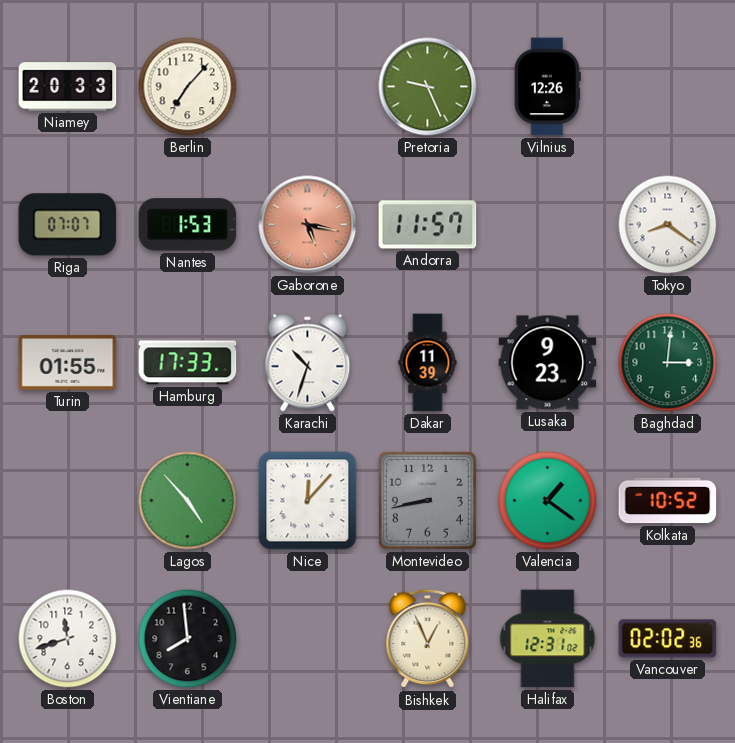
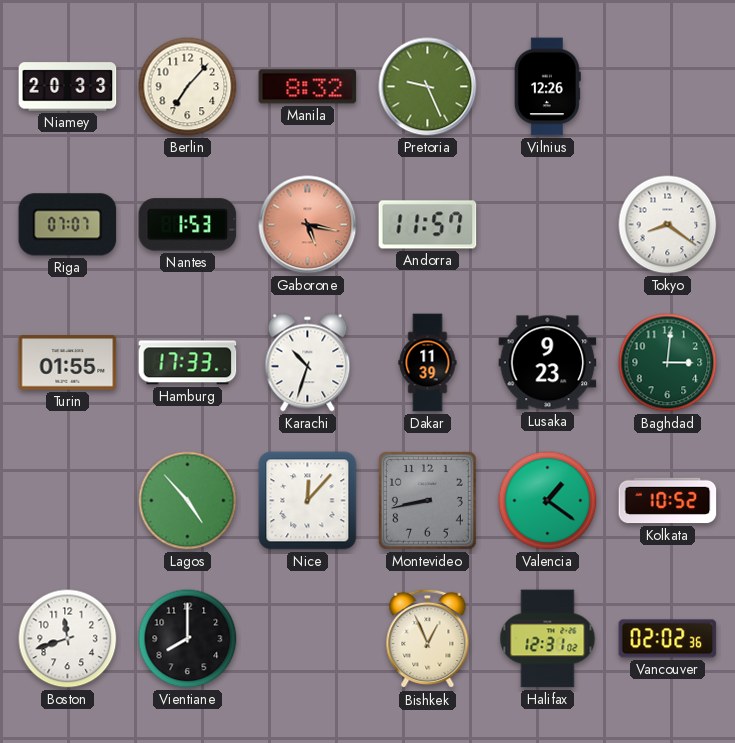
Manila: none -> 8:32 (308, 87)
Vientiane: 7:59 -> 8:00 (188, 639)
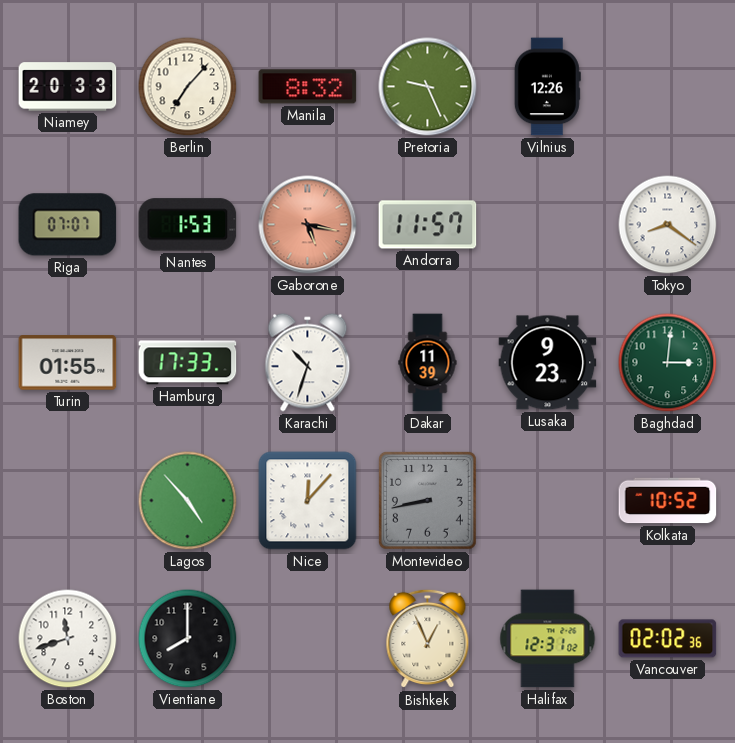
Valencia: 1:21 -> none (548, 501)
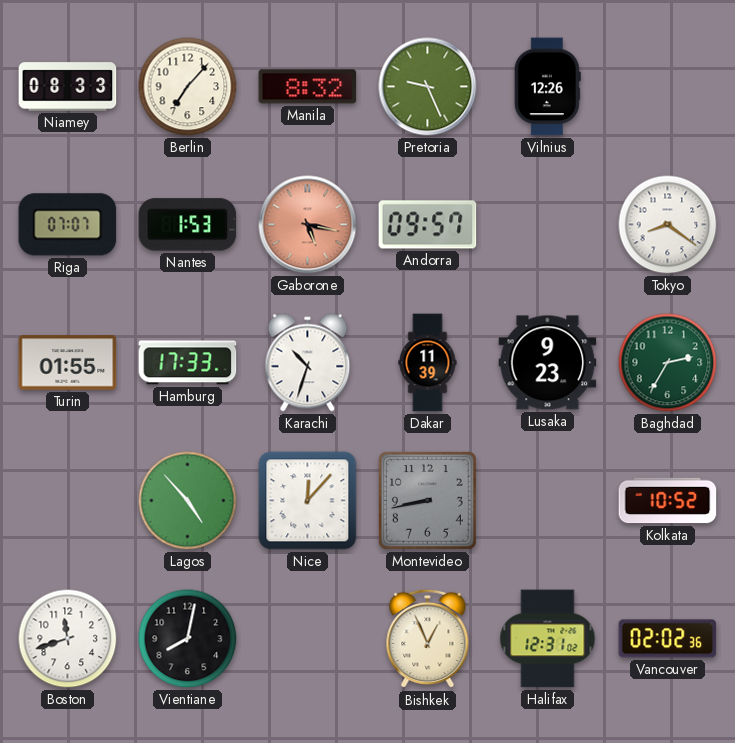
Niamey: 20:33 -> 08:33 (68, 87)
Andorra: 11:57 -> 09:57 (428, 225)
Baghdad: 3:01 -> 2:35 (668, 363)
Vientiane: 8:00 -> 8:02 (188, 639)
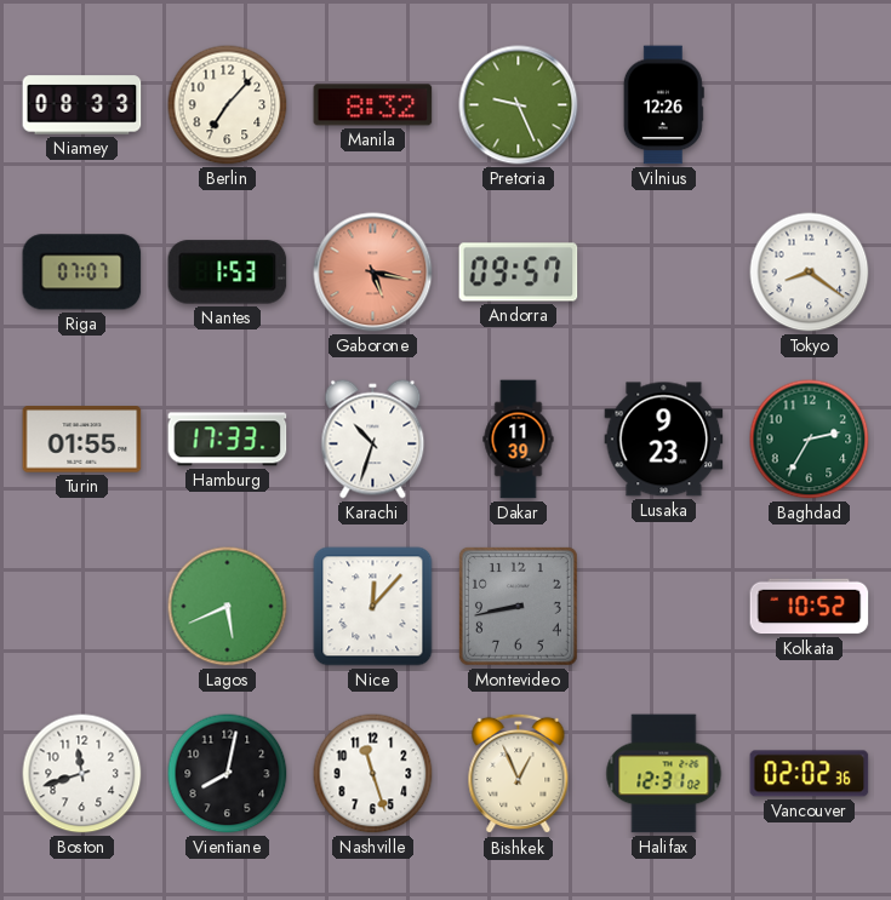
Lagos: 4:53 -> 5:41 (228, 607)
Nashville: none -> 11:27 (373, 774)
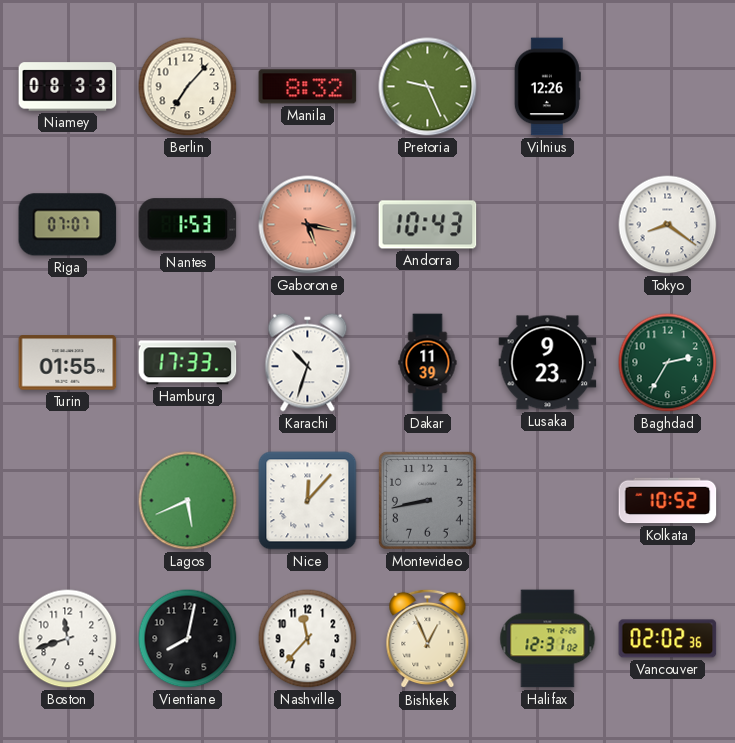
Andorra: 09:57 -> 10:43 (428, 225)
Nashville: 11:27 -> 11:37 (308, 639)
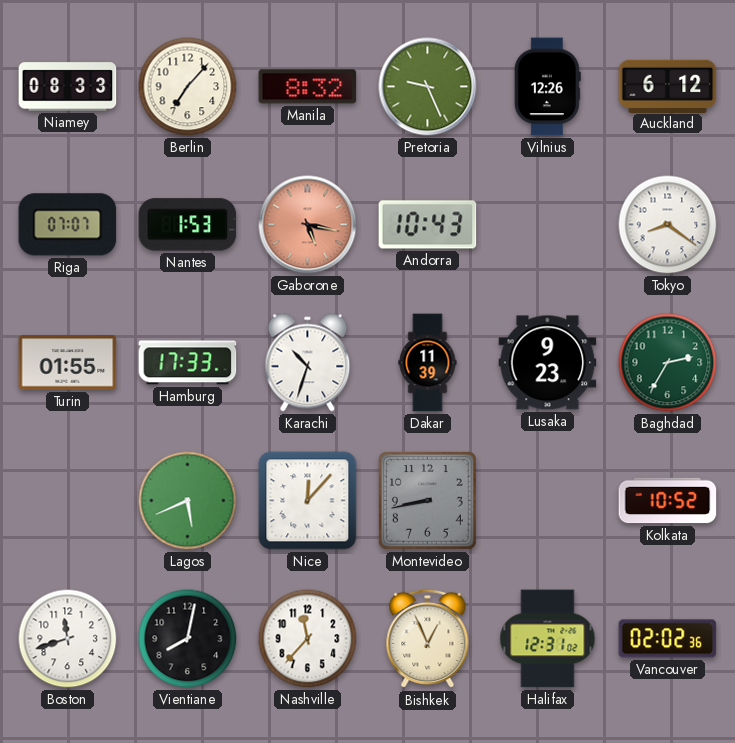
Auckland: none -> 6:12 (668, 86)
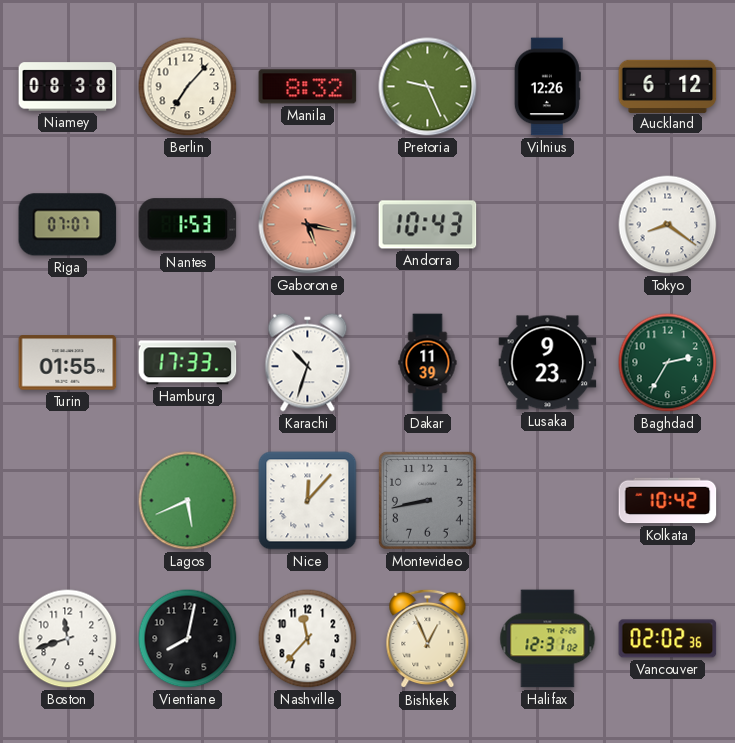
Niamey: 08:33 -> 08:38 (68, 87)
Kolkata: 10:52 -> 10:42 (668, 501)
